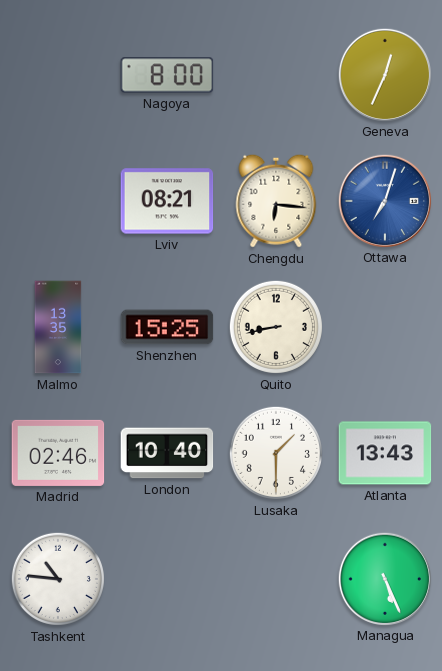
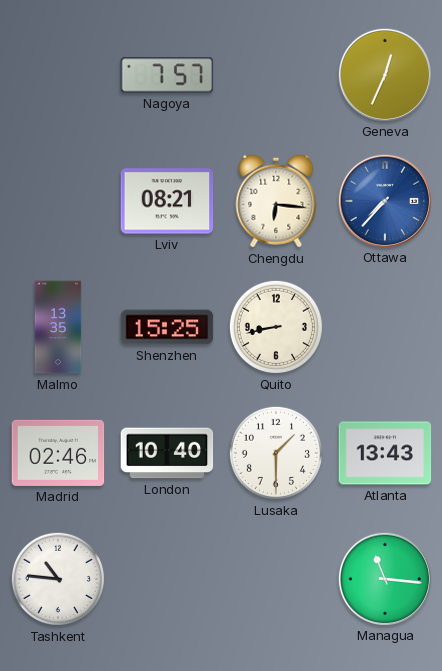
Nagoya: 8:00 -> 7:57 (167, 75)
Ottawa: 7:03 -> 7:37 (384, 200)
Managua: 5:26 -> 11:16 (384, 578)
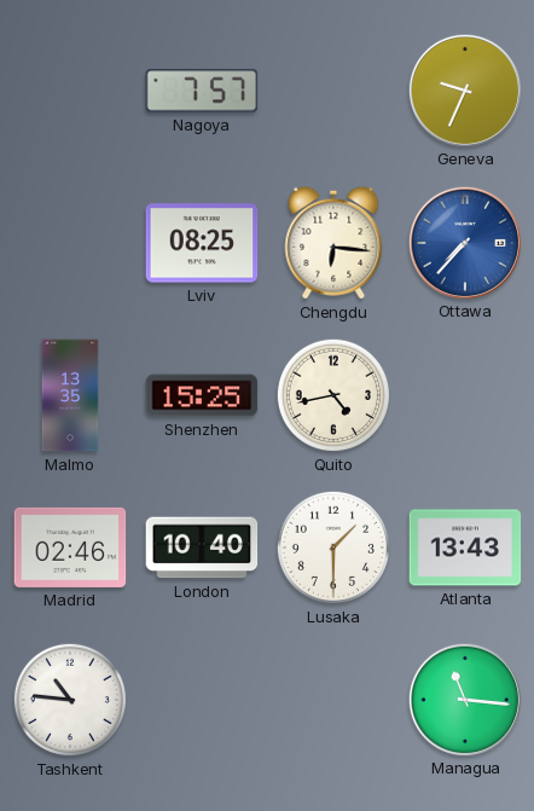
Geneva: 12:34 -> 9:34 (464, 89)
Lviv: 08:21 -> 08:25 (202, 243)
Quito: 8:43 -> 4:43 (333, 395)
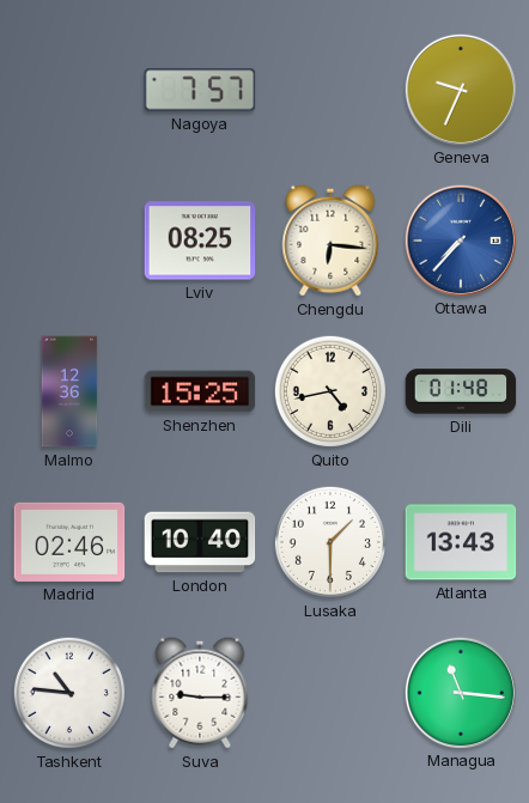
Malmo: 13:35 -> 12:36 (69, 391)
Dili: none -> 01:48 (461, 391)
Suva: none -> 9:15 (200, 693)
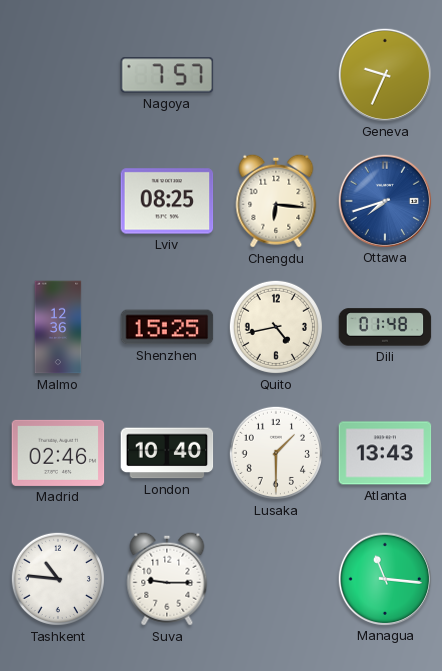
Ottawa: 7:37 -> 7:42 (384, 200)
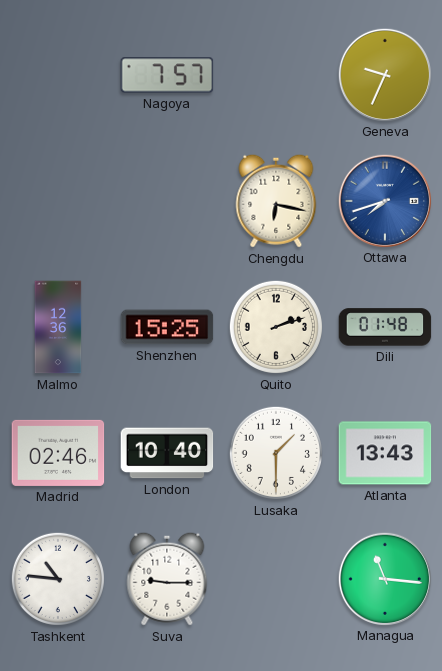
Lviv: 08:25 -> none (167, 201)
Chengdu: 6:16 -> 6:17 (276, 201)
Quito: 4:43 -> 2:12 (276, 327)
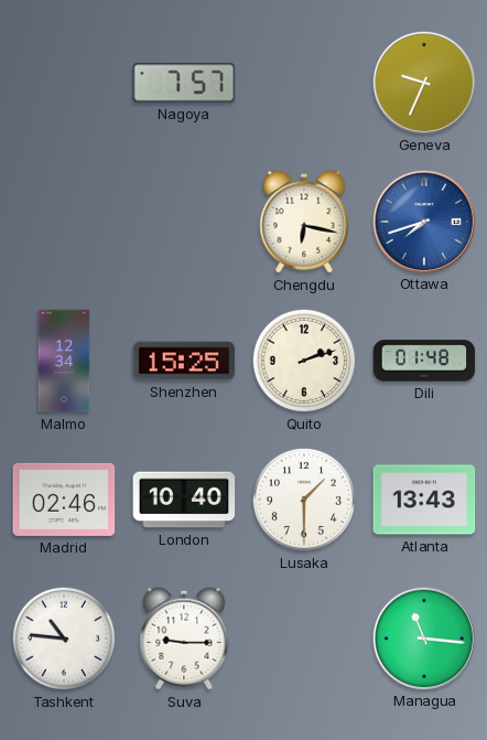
Malmo: 12:36 -> 12:34 (64, 361)
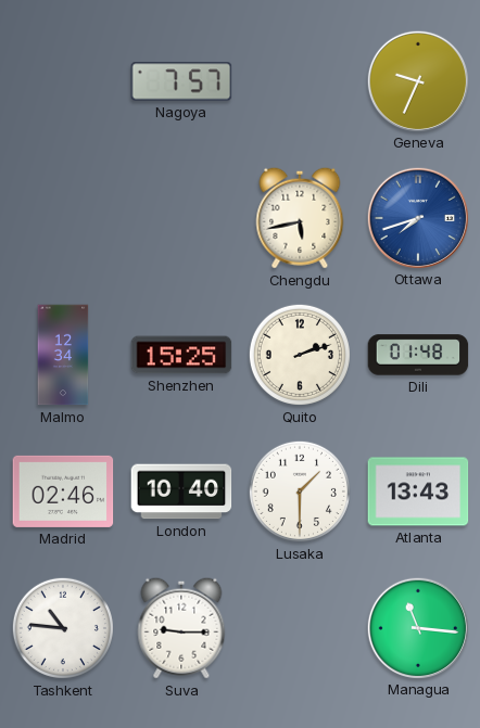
Chengdu: 6:17 -> 5:43 (300, 218)
